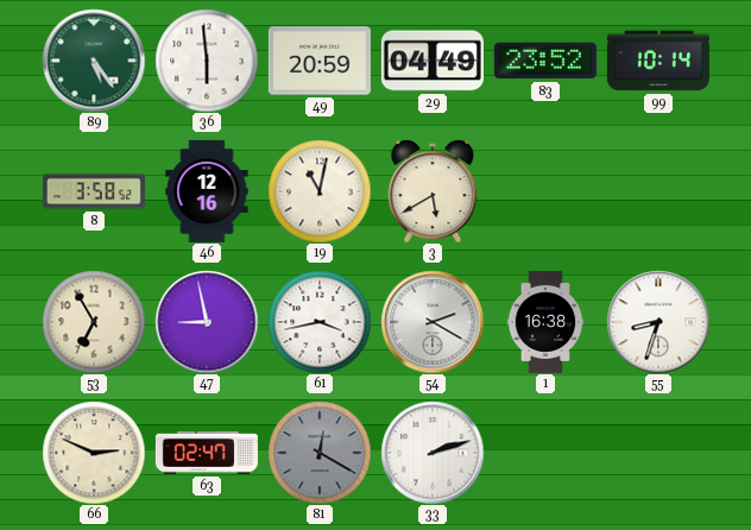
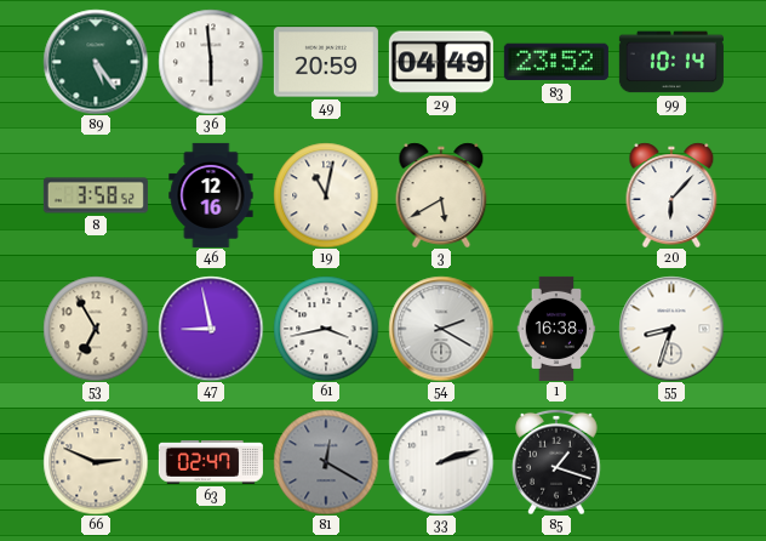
20: none -> 6:07 (671, 195)
85: none -> 1:18 (556, 462)
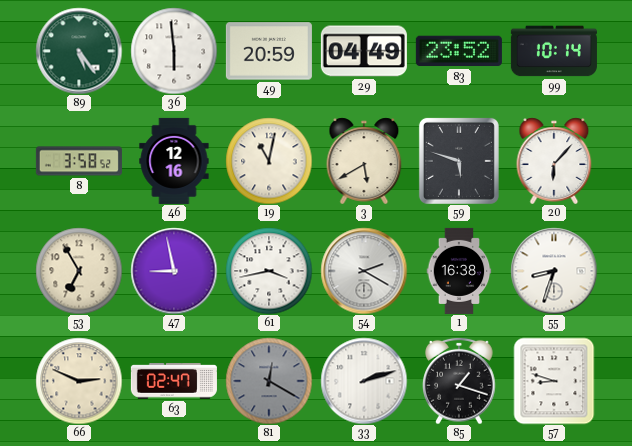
59: none -> 5:48 (459, 161)
57: none -> 8:48 (554, 381)
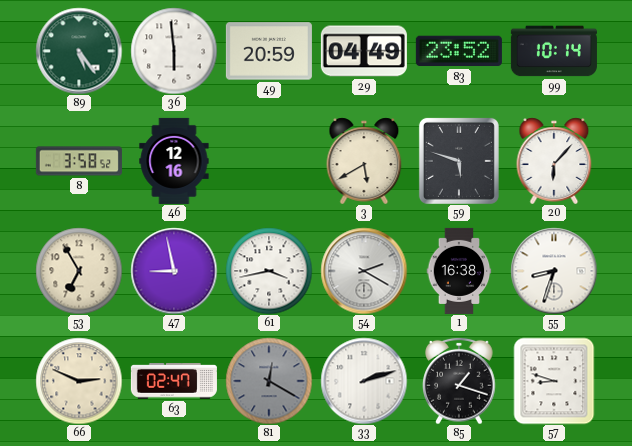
19: 11:02 -> none (269, 161)
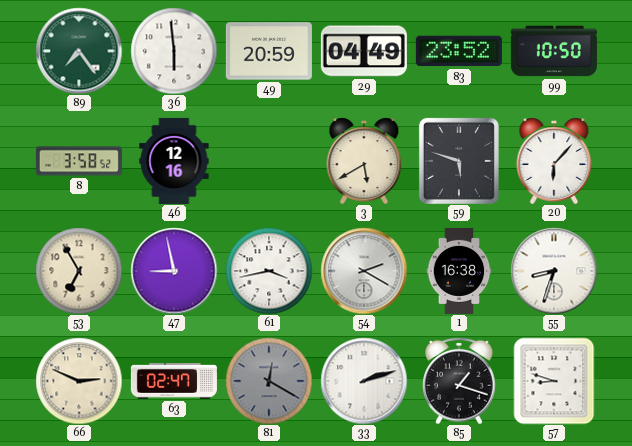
89: 5:24 -> 7:24 (79, 51)
99: 10:14 -> 10:50 (554, 51)
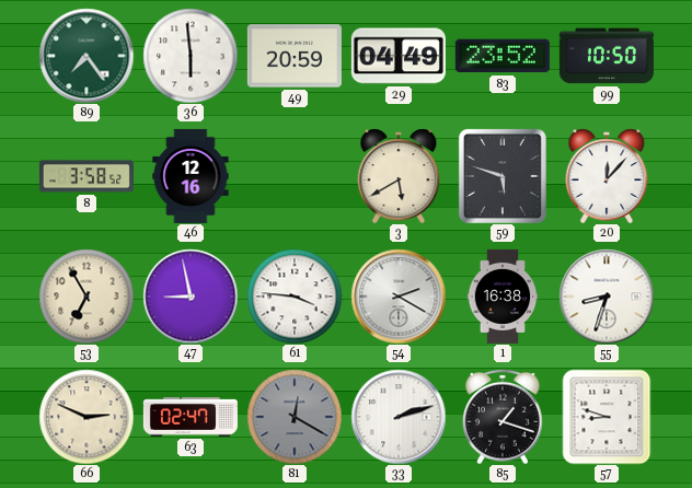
20: 6:07 -> 12:07 (607, 176)
61: 3:43 -> 3:46 (295, 297)
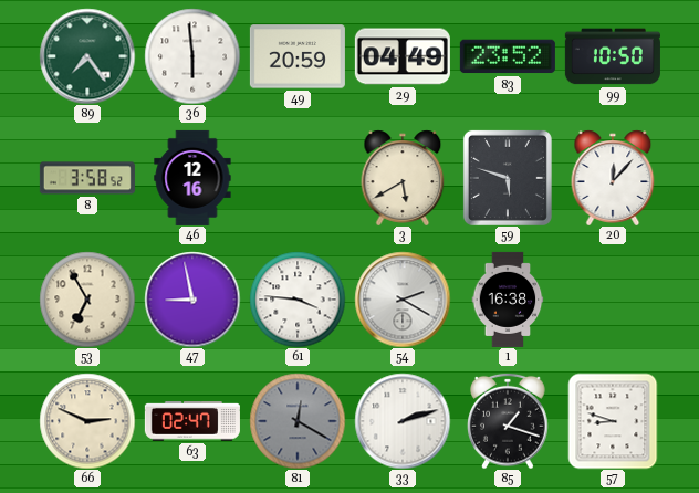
55: 8:33 -> none (607, 297)
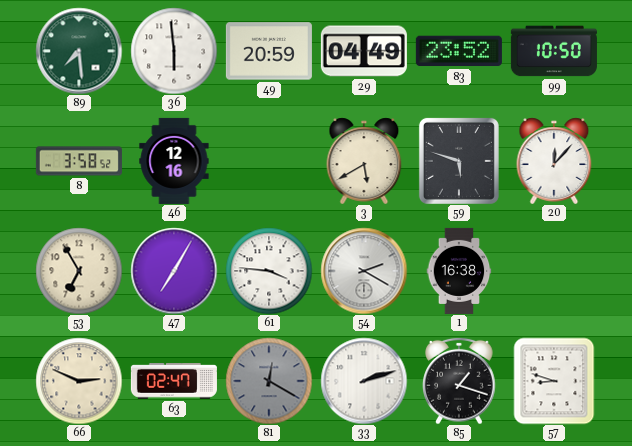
89: 7:24 -> 7:29 (79, 51)
47: 8:58 -> 7:05 (174, 271)
